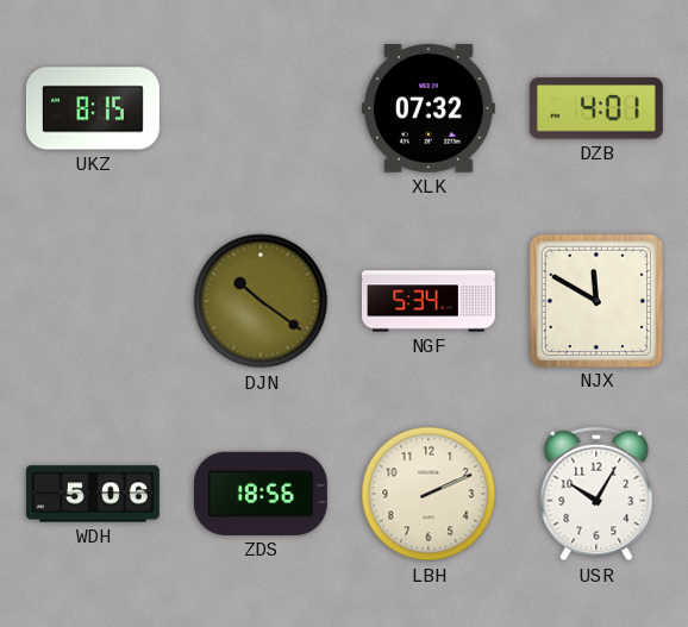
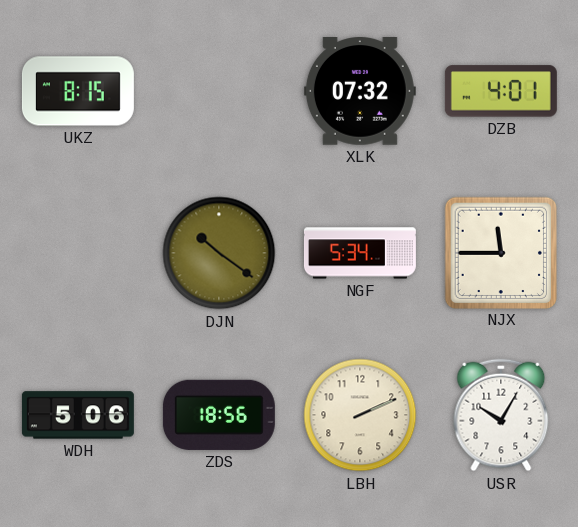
NJX: 11:50 -> 11:45 (500, 252)
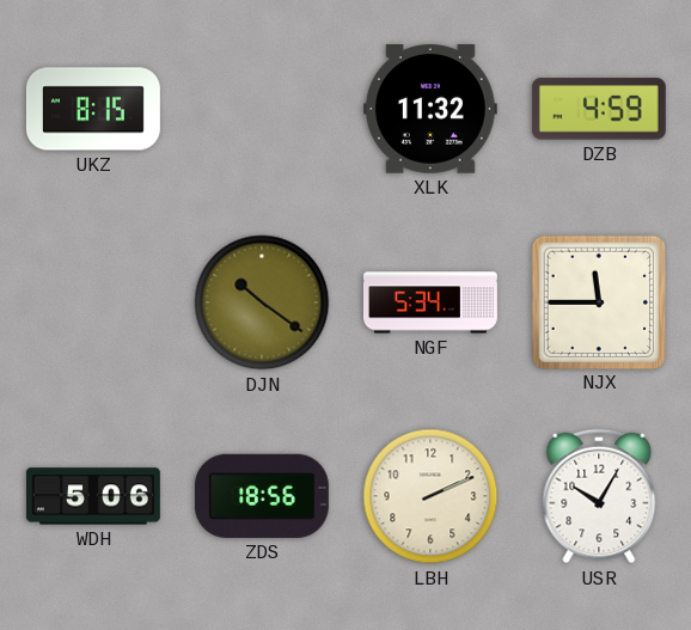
XLK: 07:32 -> 11:32 (430, 110)
DZB: 4:01 -> 4:59 (599, 109)
